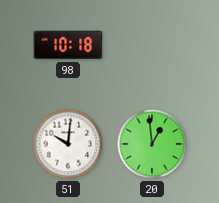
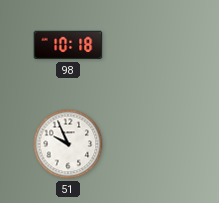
51: 10:01 -> 9:56 (68, 144)
20: 12:59 -> none (152, 144)
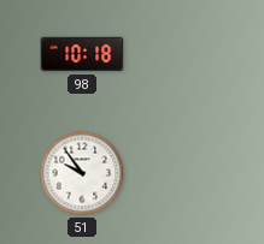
51: 9:56 -> 9:54 (82, 173)
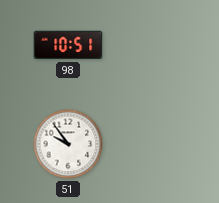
98: 10:18 -> 10:51 (68, 45)
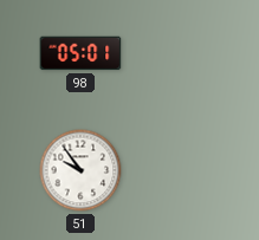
98: 10:51 -> 05:01 (80, 53)
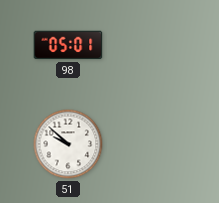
51: 9:54 -> 9:52 (68, 144)
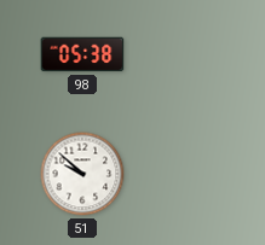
98: 05:01 -> 05:38 (82, 54)
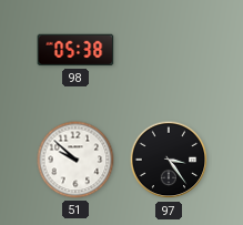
97: none -> 3:24 (169, 160)
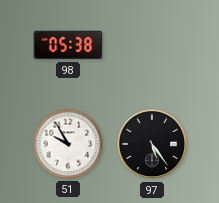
51: 9:52 -> 9:55 (68, 144)
97: 3:24 -> 5:24 (152, 144)
